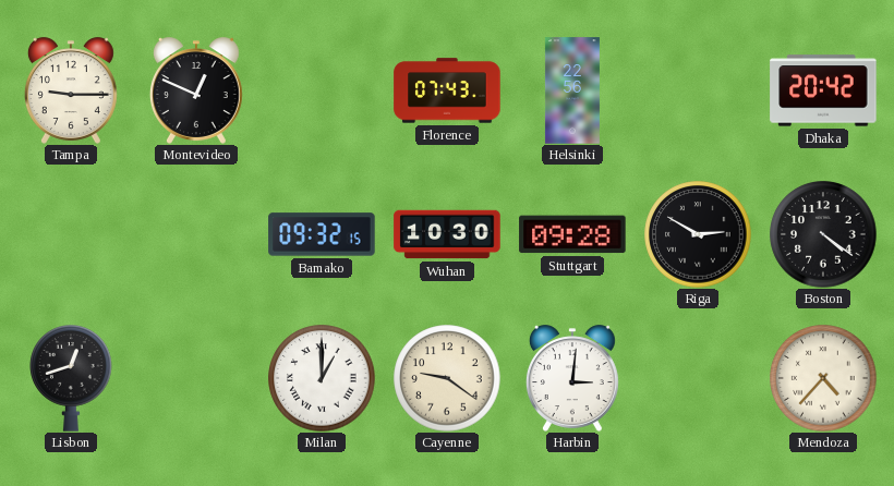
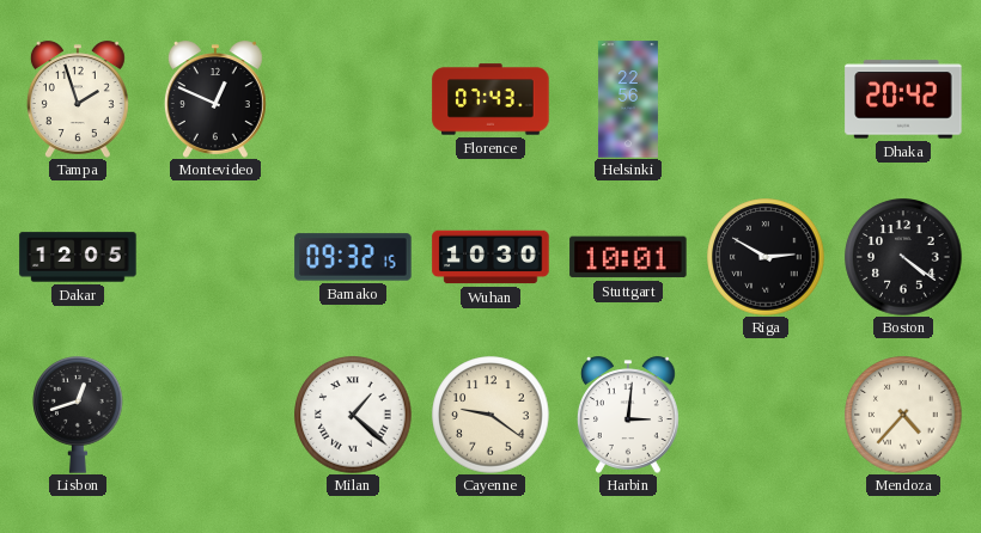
Tampa: 9:15 -> 1:57 (78, 99)
Dakar: none -> 12:05 (78, 257)
Stuttgart: 09:28 -> 10:01 (628, 257)
Milan: 1:00 -> 1:22 (353, 415)
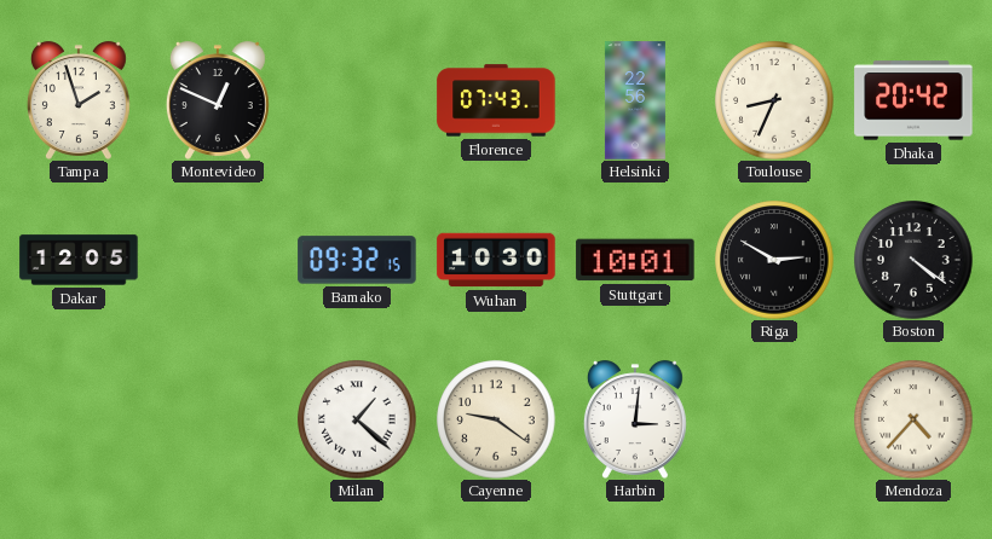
Toulouse: none -> 8:34 (774, 100)
Lisbon: 12:42 -> none (78, 415)
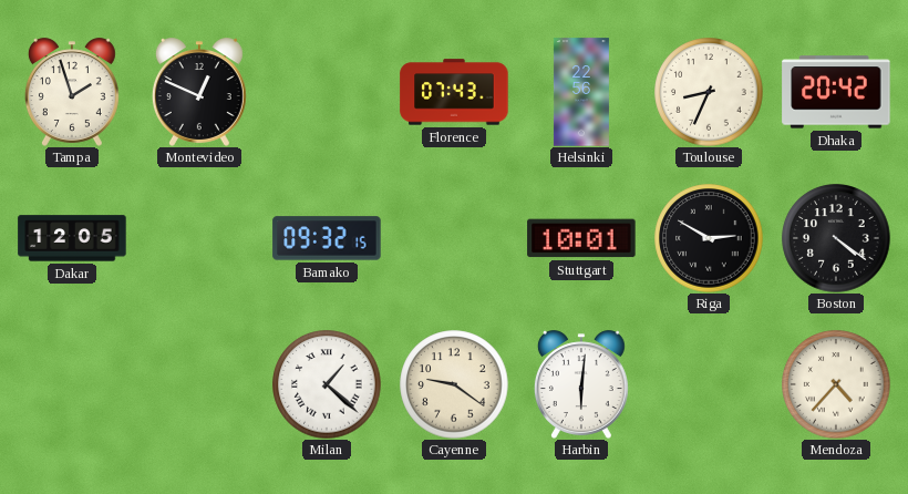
Wuhan: 10:30 -> none (496, 260)
Harbin: 3:01 -> 6:01 (581, 384)
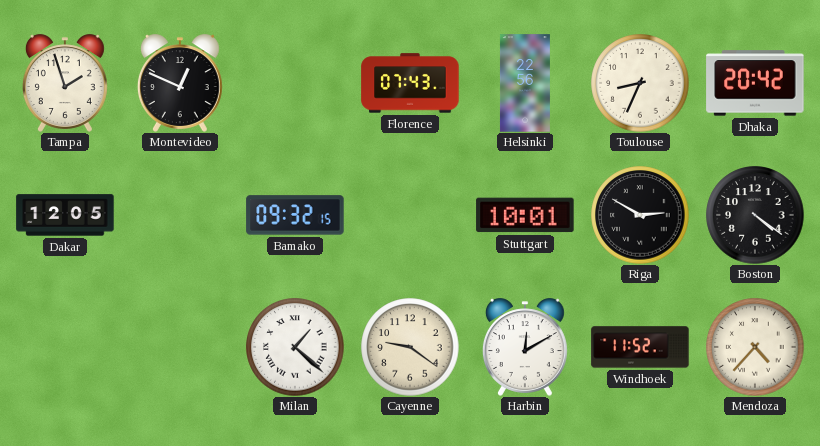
Harbin: 6:01 -> 12:10 (525, 347)
Windhoek: none -> 11:52 (640, 347)
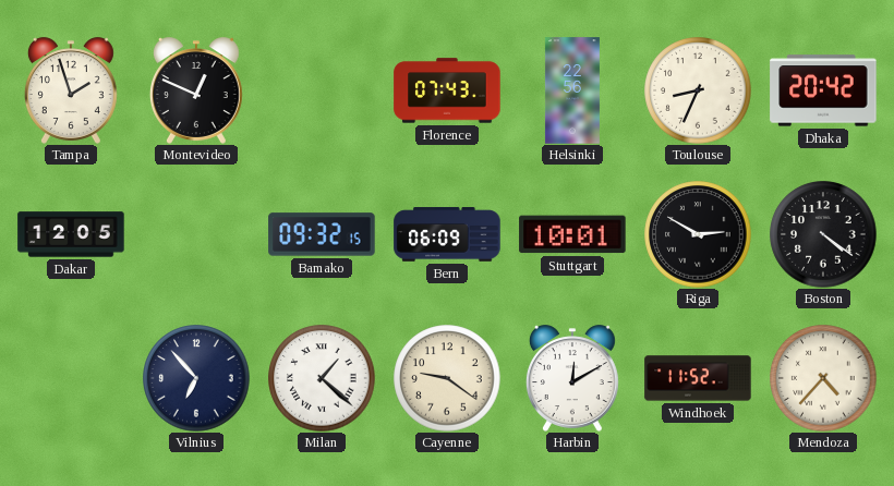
Bern: none -> 06:09 (447, 234)
Vilnius: none -> 6:53 (196, 378)
